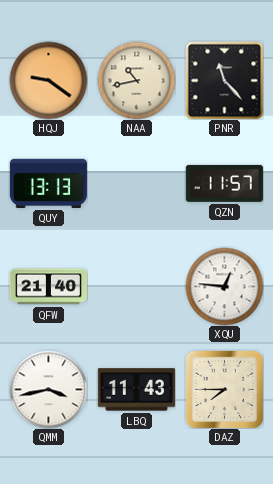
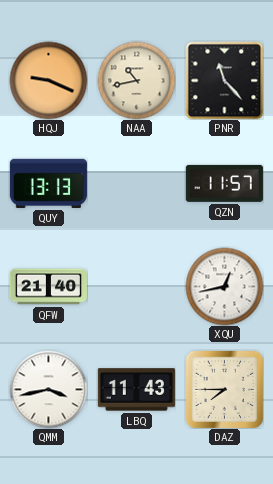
HQJ: 9:21 -> 9:19 (48, 80)
XQU: 12:46 -> 12:43 (224, 286)
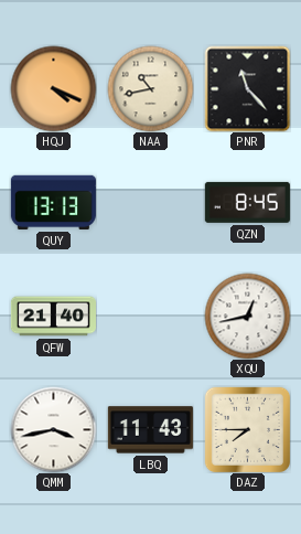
HQJ: 9:19 -> 4:19 (53, 88)
QZN: 11:57 -> 8:45 (247, 202)
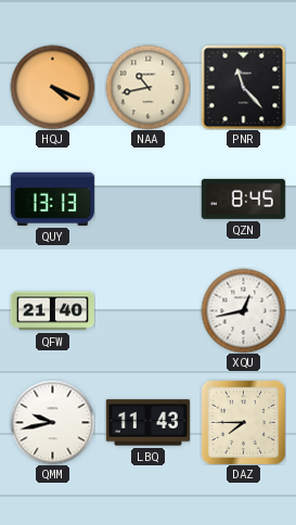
QMM: 3:43 -> 9:43 (52, 422)
